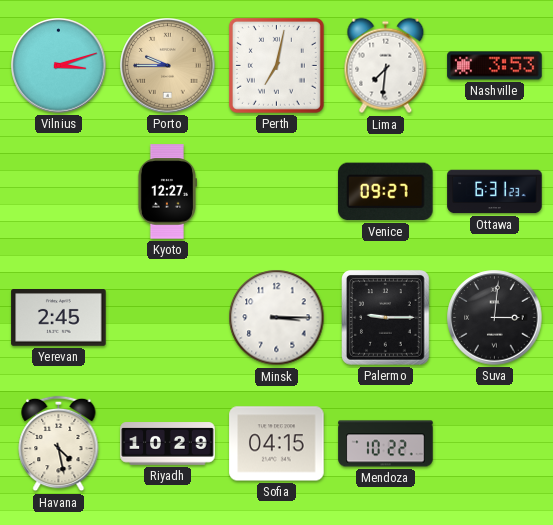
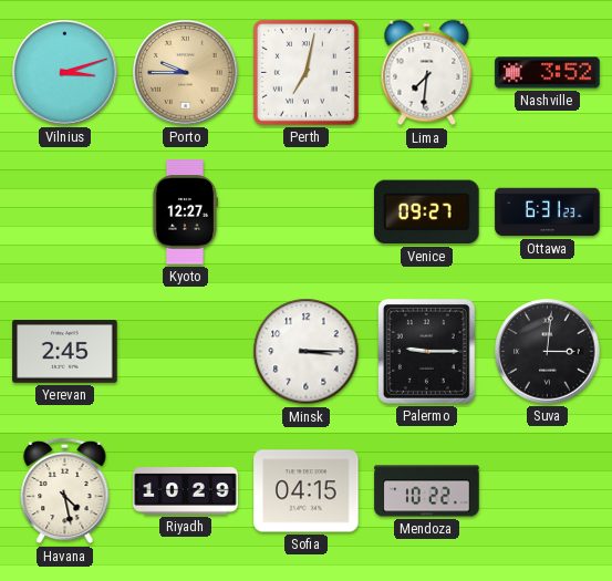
Nashville: 3:53 -> 3:52 (548, 73)
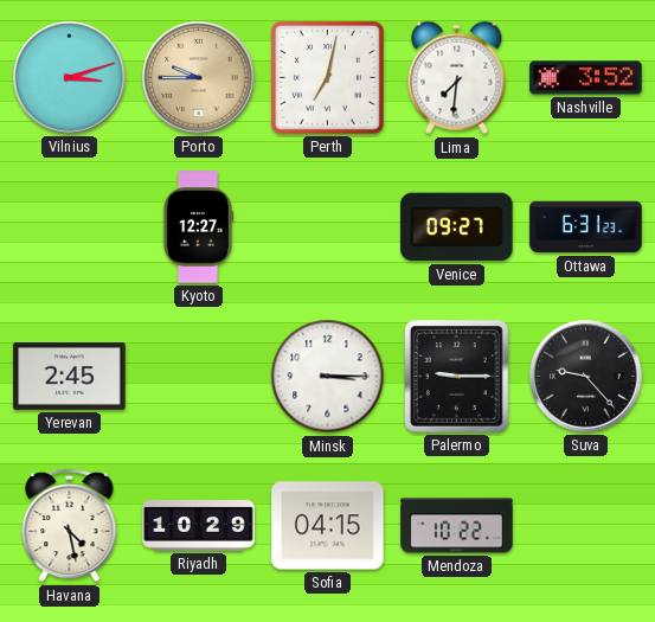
Suva: 3:01 -> 9:23 (586, 377)
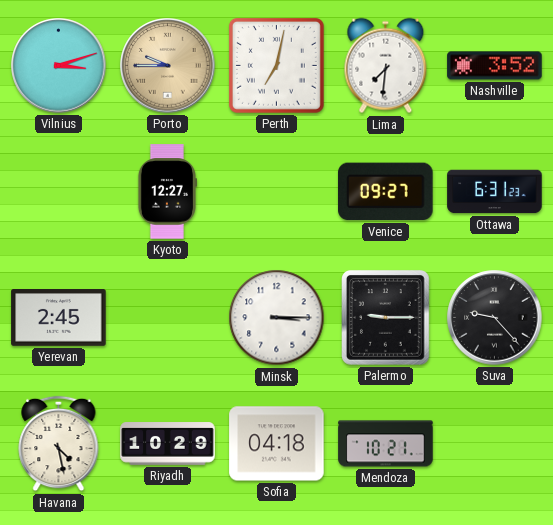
Sofia: 04:15 -> 04:18 (277, 444)
Mendoza: 10:22 -> 10:21 (386, 444)
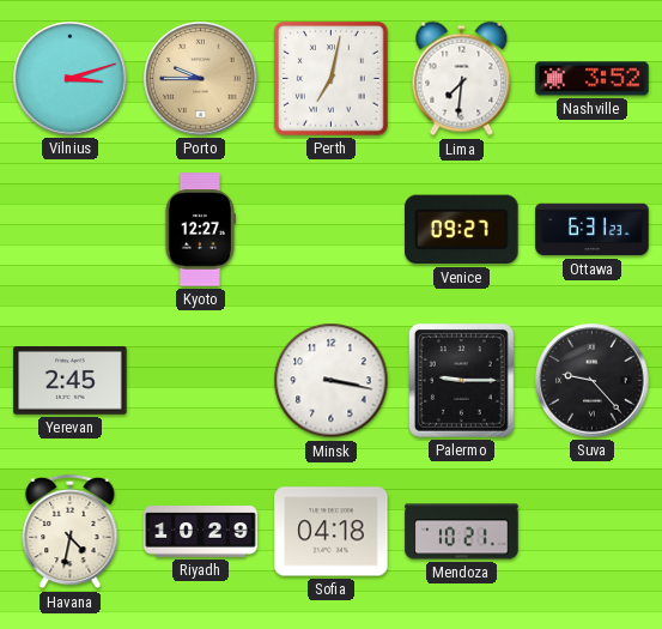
Minsk: 3:15 -> 3:17 (332, 381)
Havana: 4:28 -> 4:32 (71, 532)
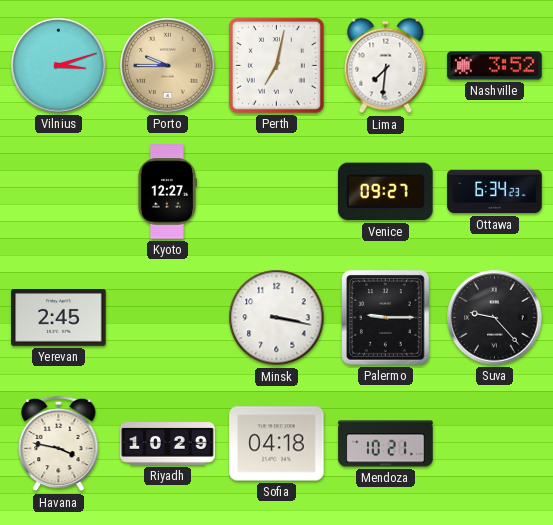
Ottawa: 6:31 -> 6:34 (495, 192)
Havana: 4:32 -> 3:47 (59, 444)
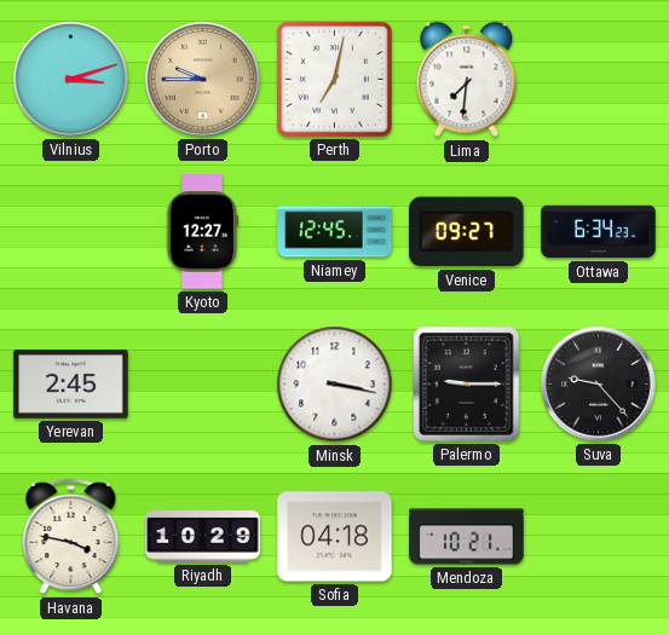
Nashville: 3:52 -> none (495, 66)
Niamey: none -> 12:45 (335, 232)
